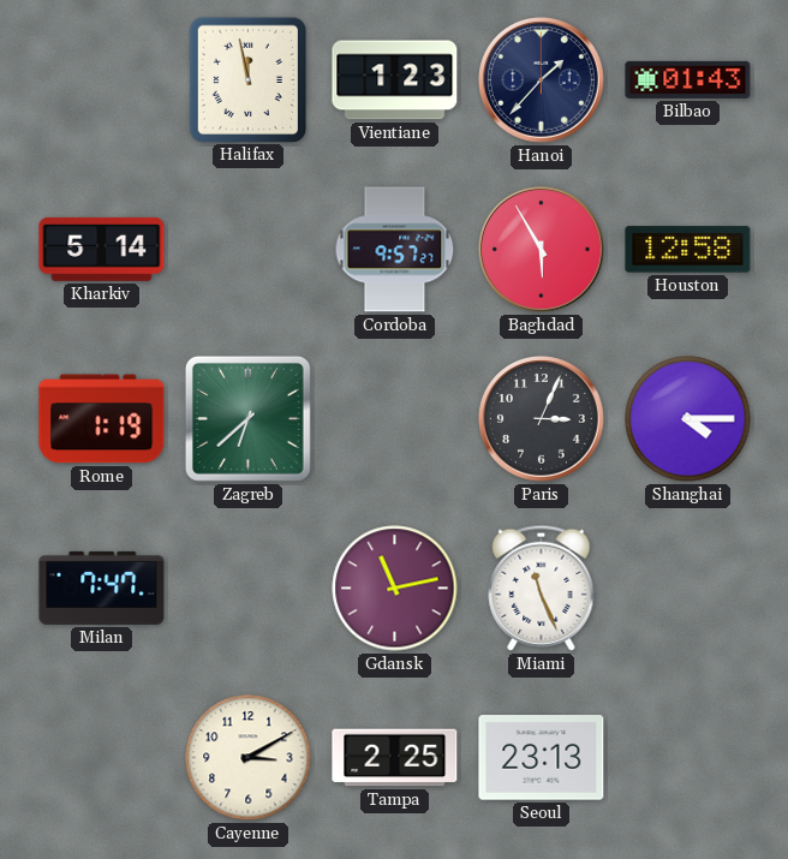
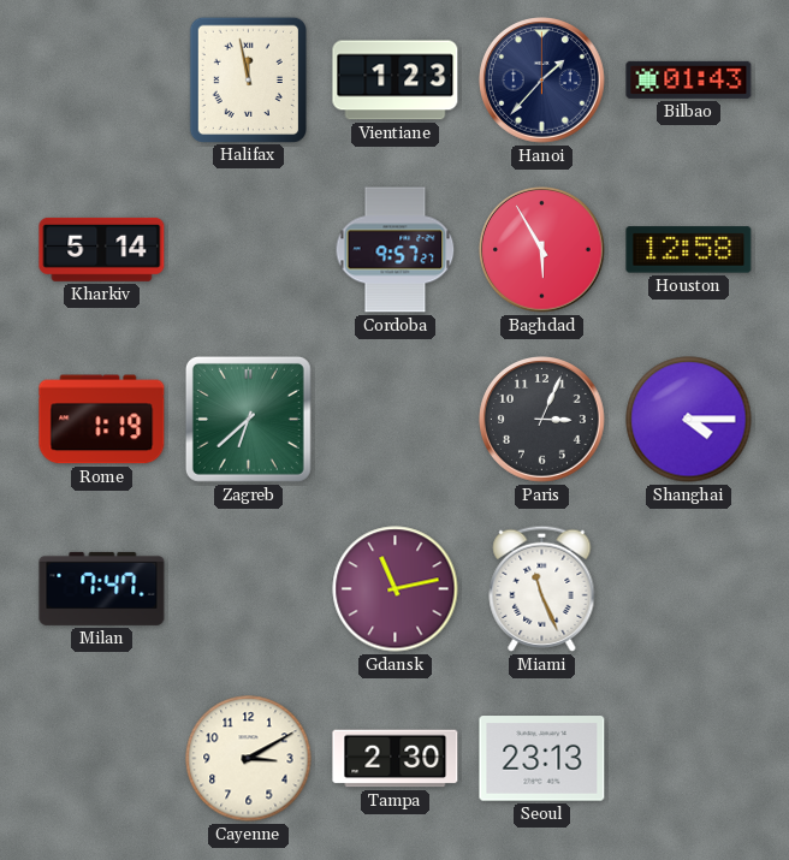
Tampa: 2:25 -> 2:30 (396, 759)
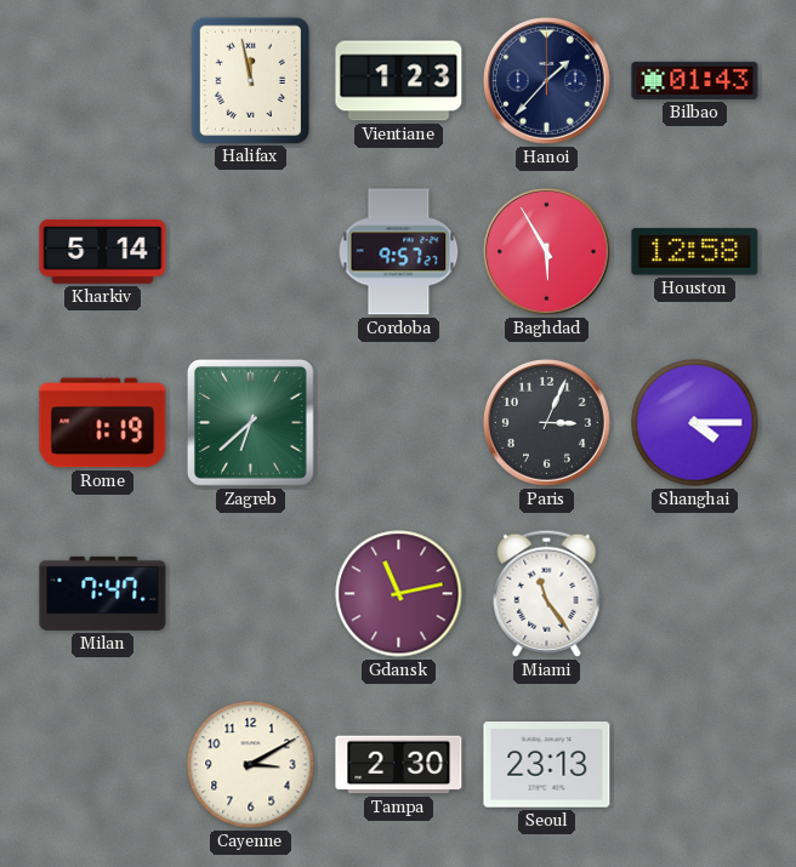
Miami: 11:26 -> 11:24 (547, 593)
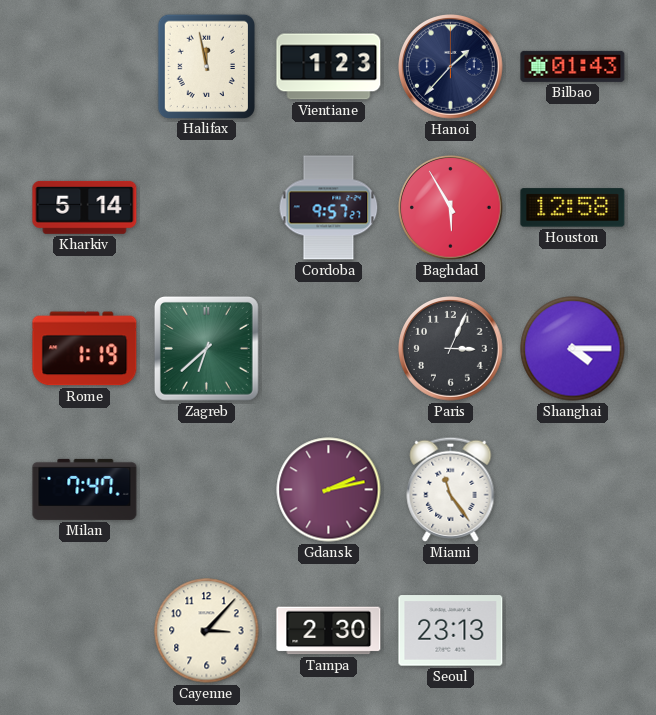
Gdansk: 11:13 -> 2:13 (329, 490)
Cayenne: 3:10 -> 3:07 (207, 631)
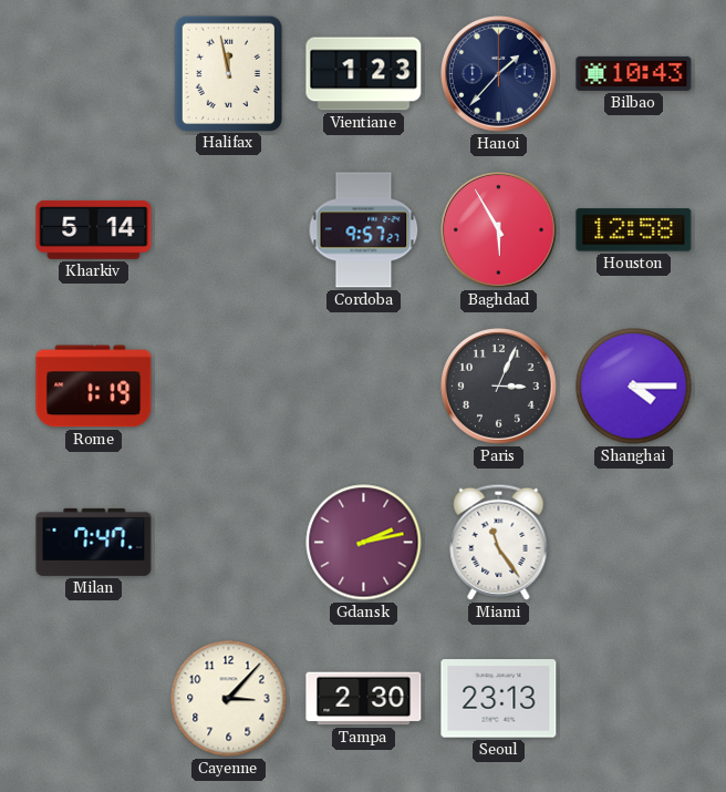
Bilbao: 01:43 -> 10:43 (634, 73)
Zagreb: 6:38 -> none (206, 348)
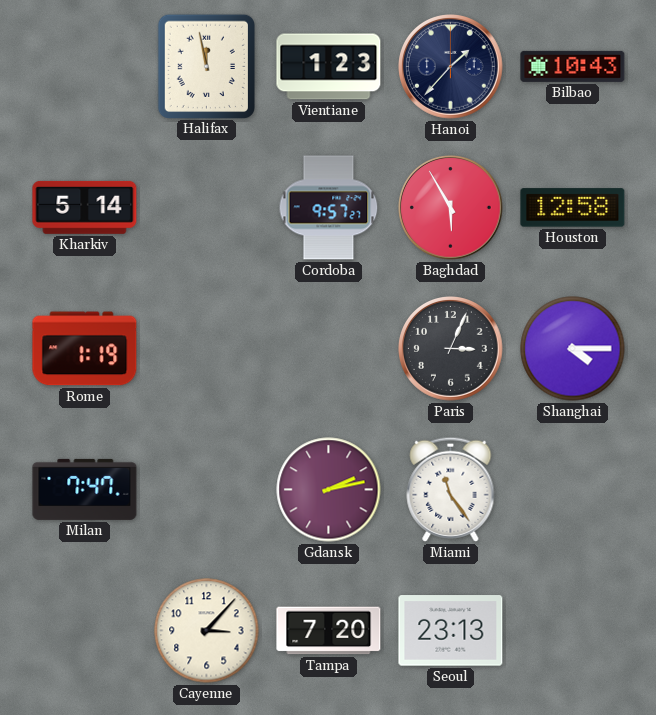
Tampa: 2:30 -> 7:20 (329, 631)
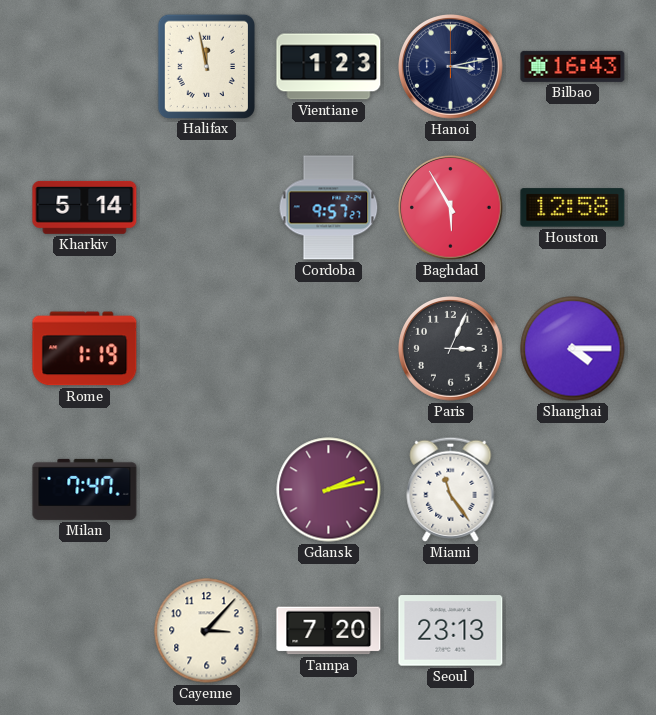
Hanoi: 1:37 -> 3:13 (451, 67)
Bilbao: 10:43 -> 16:43 (573, 66)
